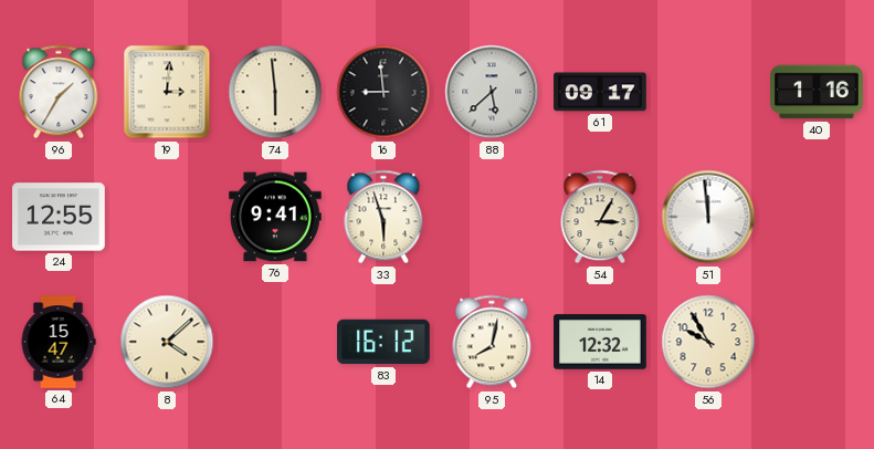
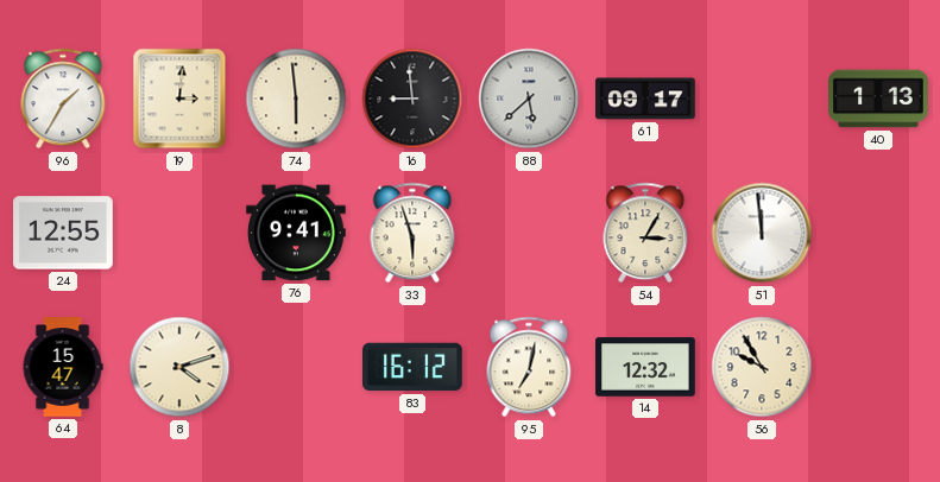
40: 1:16 -> 1:13 (878, 99)
8: 4:08 -> 4:12 (179, 367)
95: 8:02 -> 7:02 (529, 367)
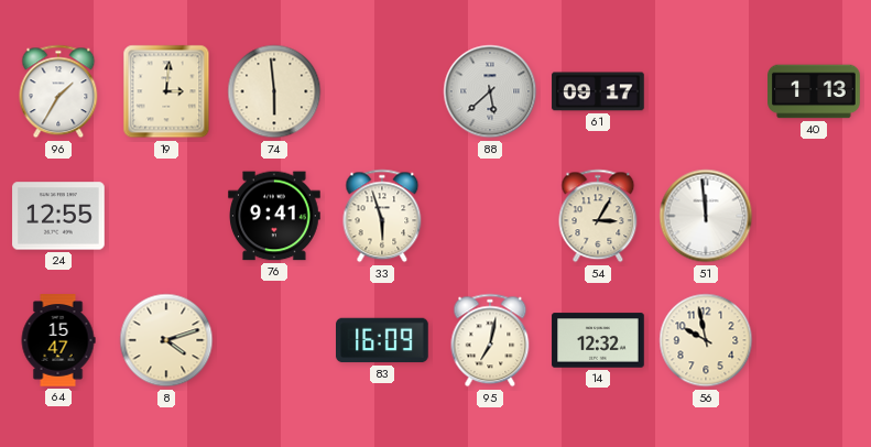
16: 8:59 -> none (412, 99)
83: 16:12 -> 16:09 (383, 340)
56: 9:55 -> 9:58 (706, 340)
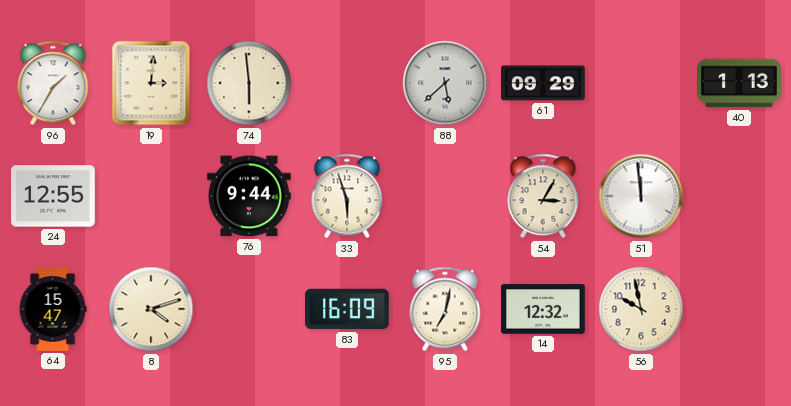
61: 09:17 -> 09:29 (543, 83)
76: 9:41 -> 9:44 (249, 196)
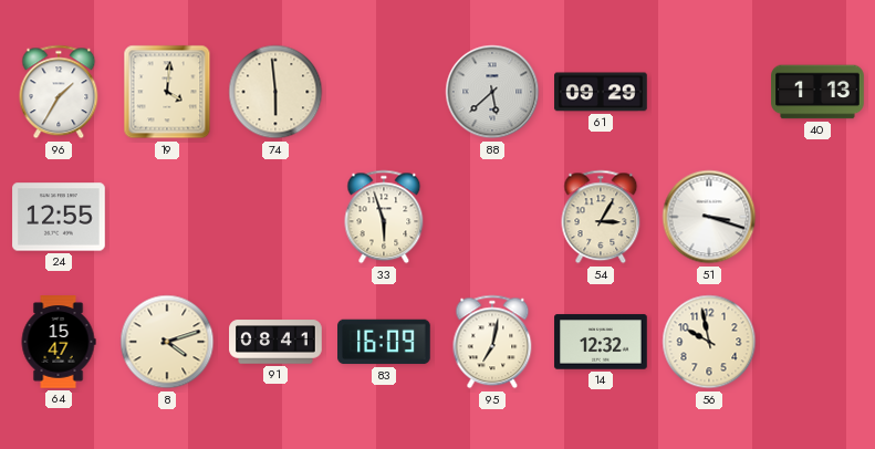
19: 3:01 -> 4:01 (167, 92)
76: 9:44 -> none (249, 196)
51: 11:59 -> 3:18 (709, 217)
91: none -> 08:41 (275, 342)
